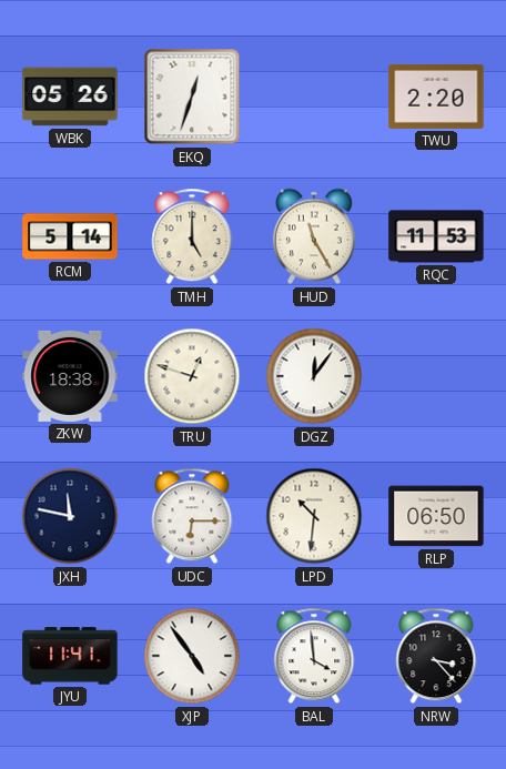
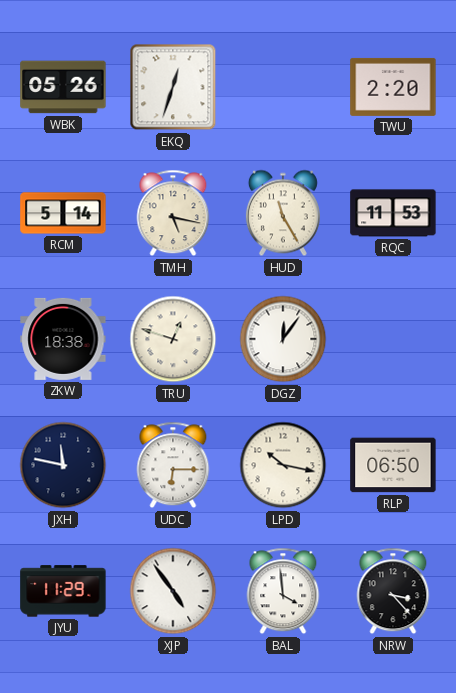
TMH: 5:00 -> 5:17 (173, 213)
LPD: 10:31 -> 10:17 (283, 465)
JYU: 11:41 -> 11:29 (63, 591)
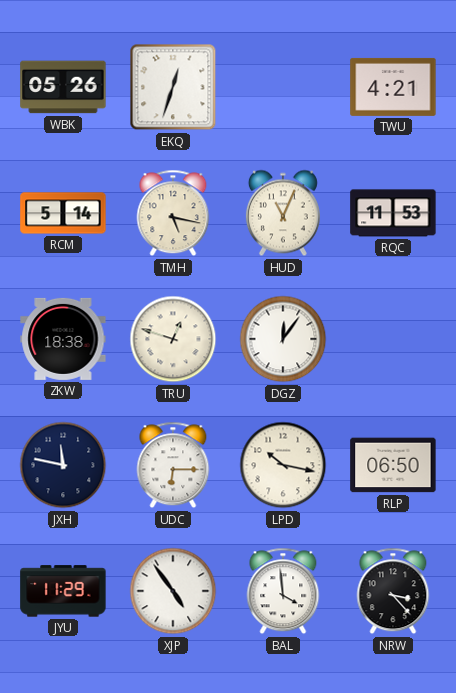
TWU: 2:20 -> 4:21 (393, 87)
HUD: 11:25 -> 11:04 (283, 213)
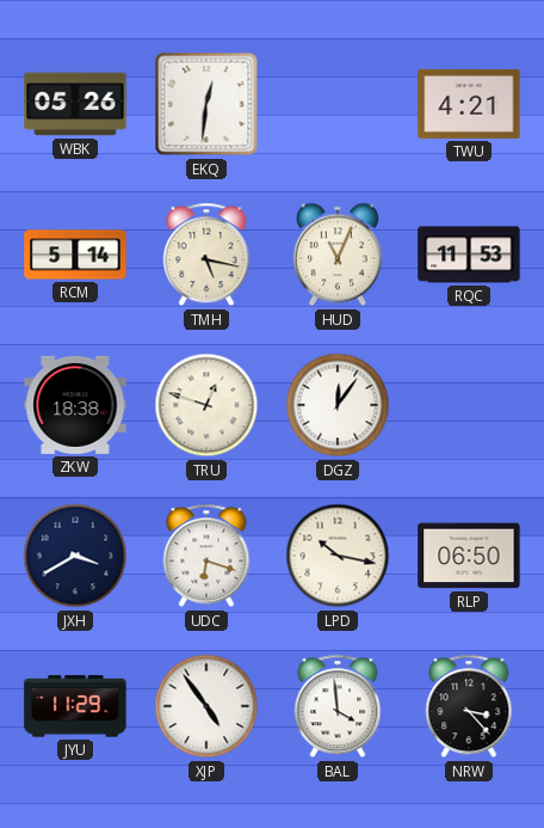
EKQ: 12:33 -> 12:31 (206, 104)
JXH: 11:47 -> 3:40 (75, 556)
UDC: 6:15 -> 6:18 (206, 556)
